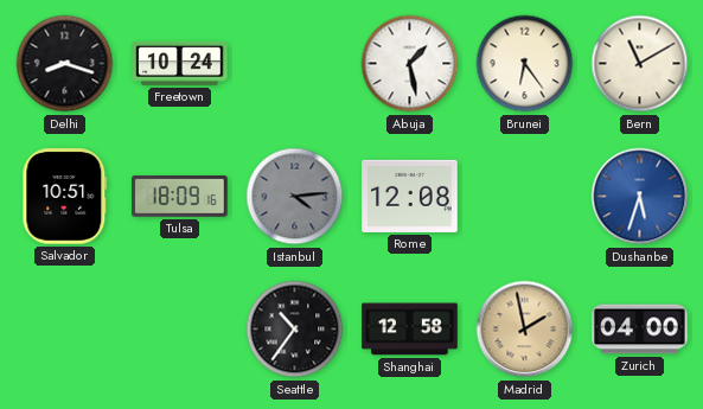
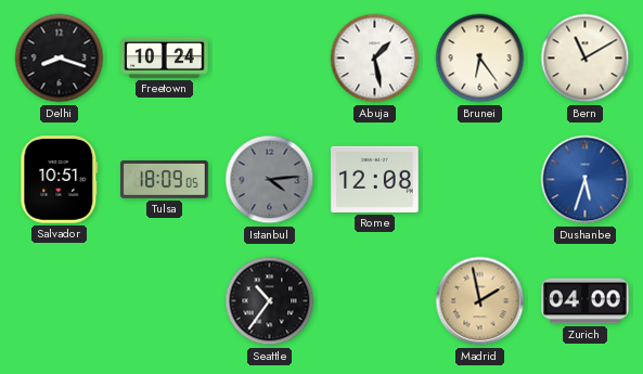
Tulsa: 18:09:16 -> 18:09:05 (165, 180)
Shanghai: 12:58 -> none (410, 330)
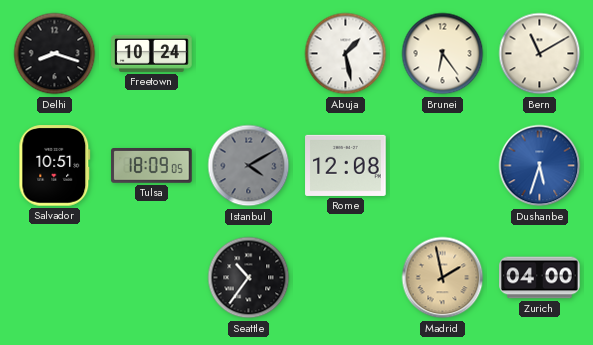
Istanbul: 4:14 -> 4:10 (249, 166)
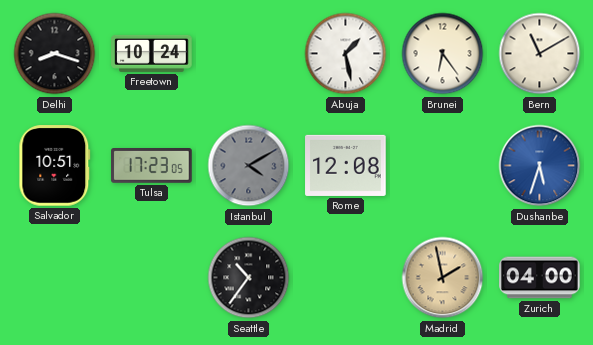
Tulsa: 18:09 -> 17:23 (152, 166)
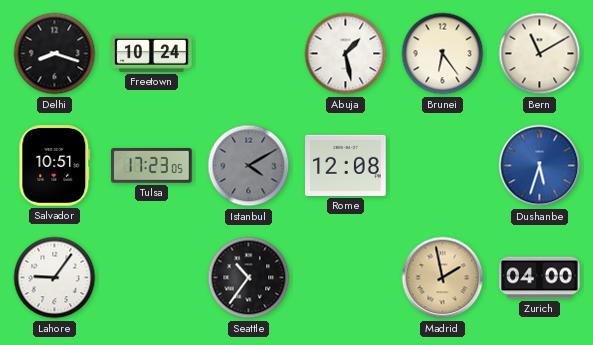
Lahore: none -> 9:06 (55, 278)
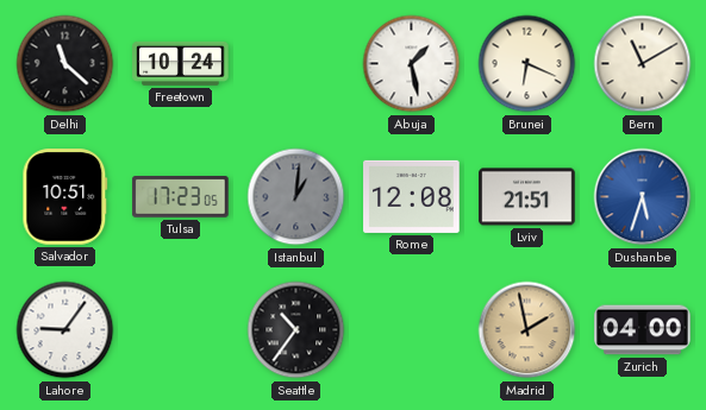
Delhi: 8:18 -> 11:22 (65, 64)
Brunei: 6:24 -> 6:19 (527, 64)
Istanbul: 4:10 -> 1:01 (296, 197)
Lviv: none -> 21:51 (527, 197)
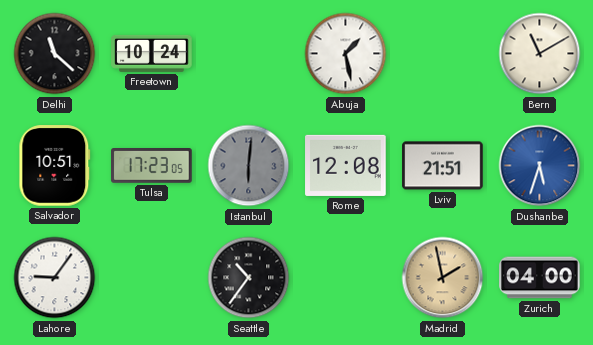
Brunei: 6:19 -> none (527, 64)
Istanbul: 1:01 -> 6:01 (249, 166)
